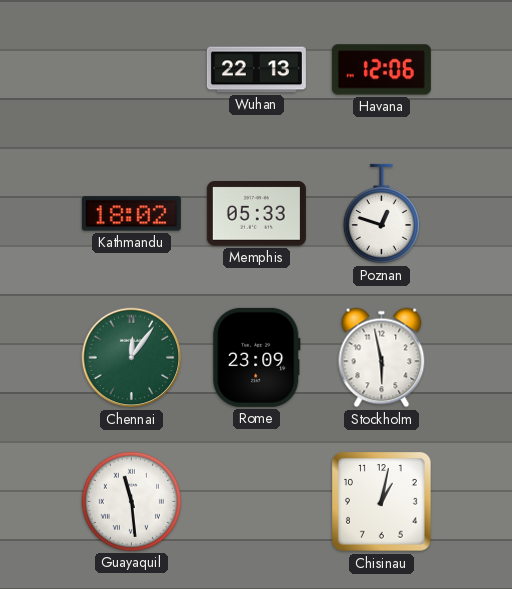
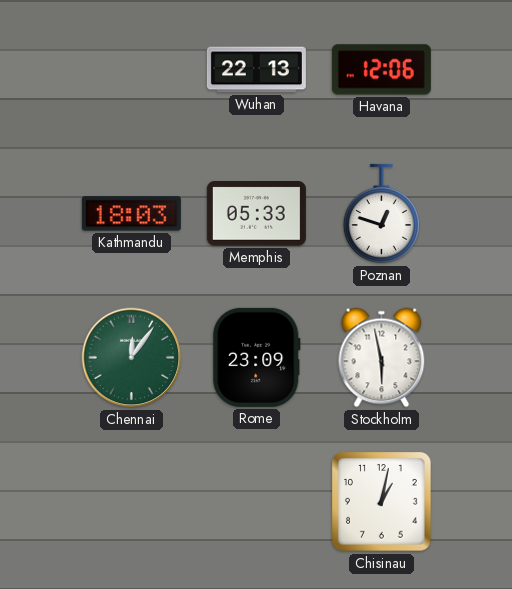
Kathmandu: 18:02 -> 18:03 (131, 214)
Guayaquil: 11:29 -> none (131, 501)
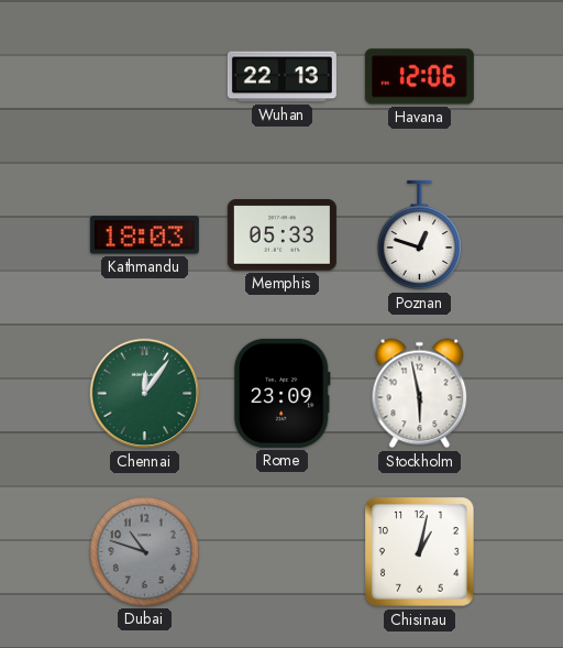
Dubai: none -> 10:48 (144, 551)
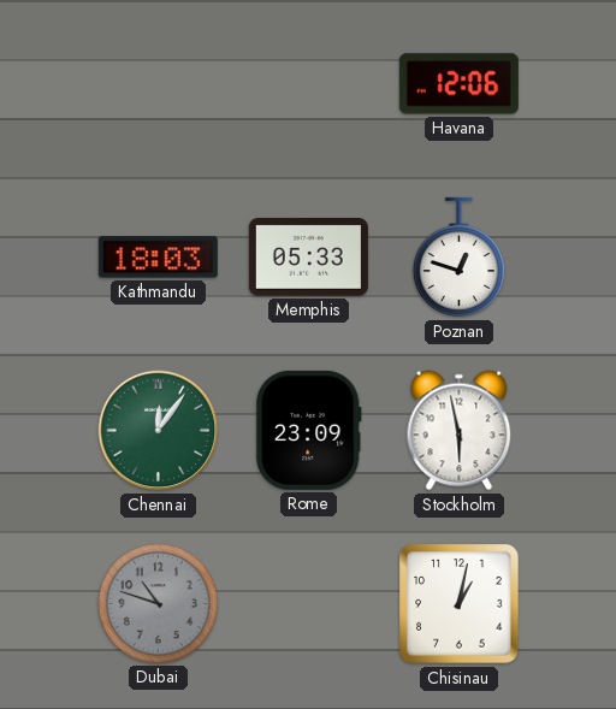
Wuhan: 22:13 -> none (281, 77)
